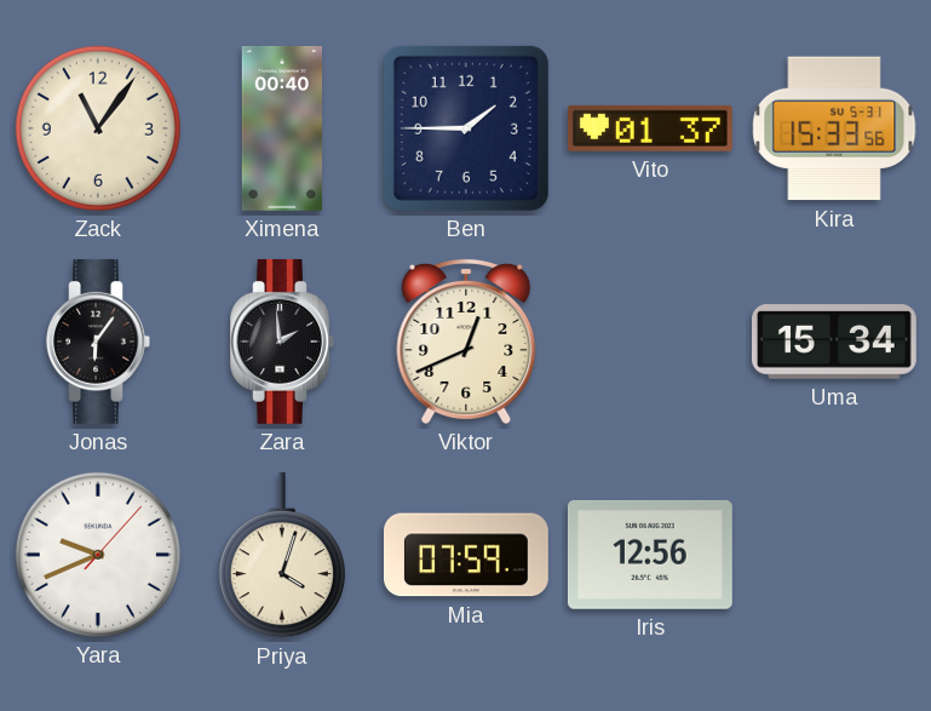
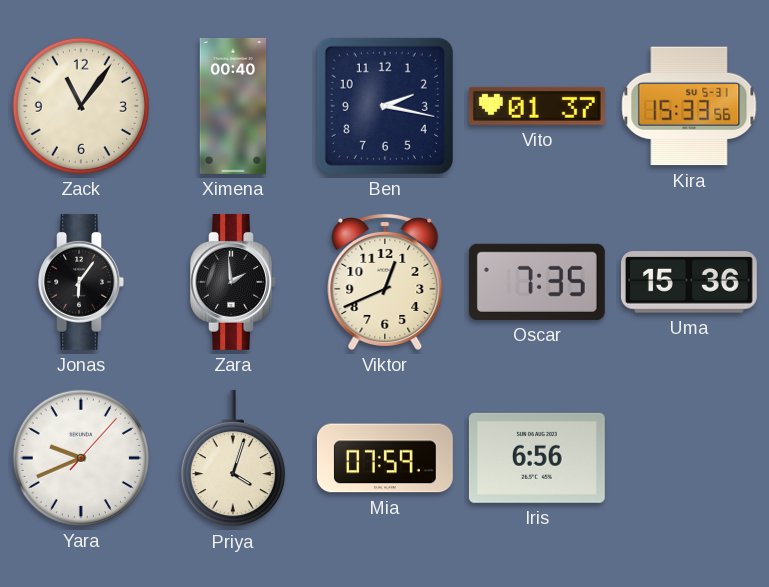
Ben: 1:45 -> 2:17 (385, 106)
Oscar: none -> 7:35 (537, 282)
Uma: 15:34 -> 15:36 (689, 282)
Iris: 12:56 -> 6:56 (537, 458)
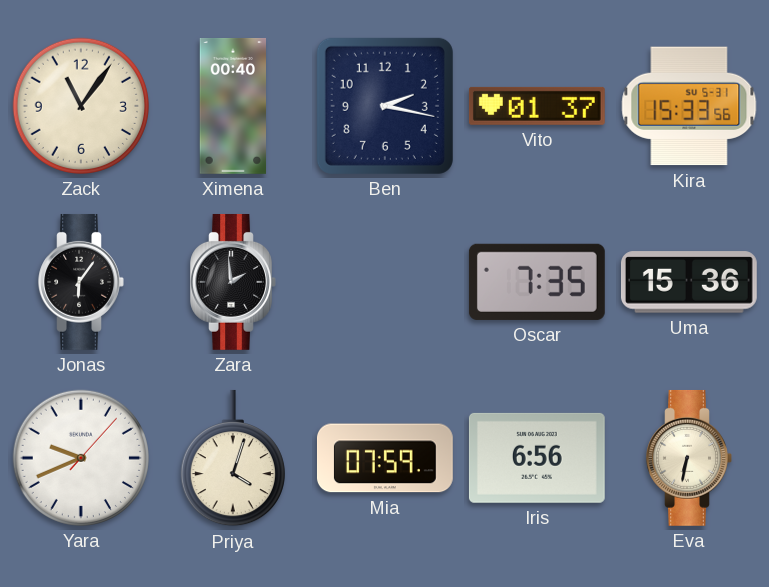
Viktor: 12:41 -> none (385, 281)
Eva: none -> 6:32 (689, 458)
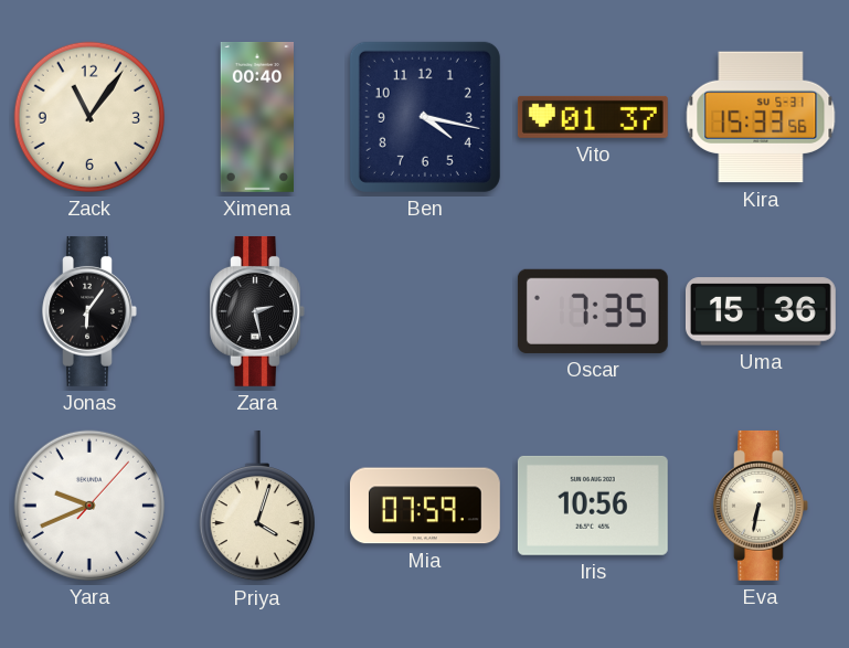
Ben: 2:17 -> 4:17 (425, 117)
Zara: 1:59 -> 2:28 (257, 311)
Iris: 6:56 -> 10:56 (593, 506)
